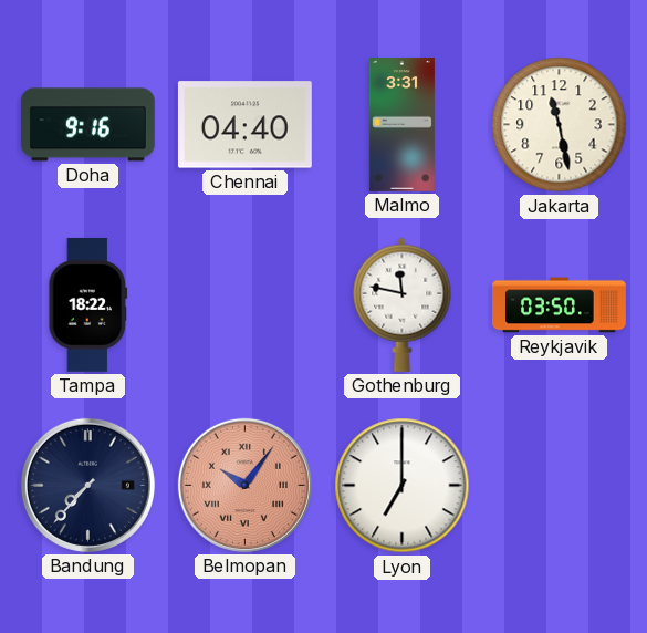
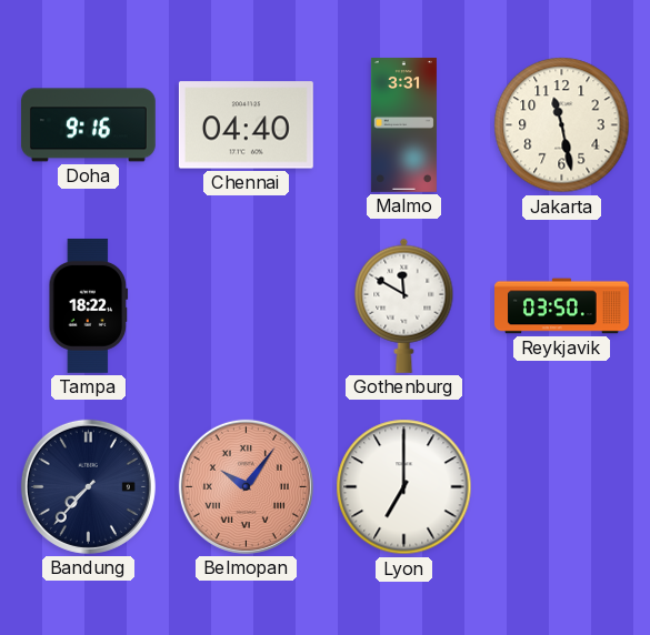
Gothenburg: 11:47 -> 11:50 (404, 305)
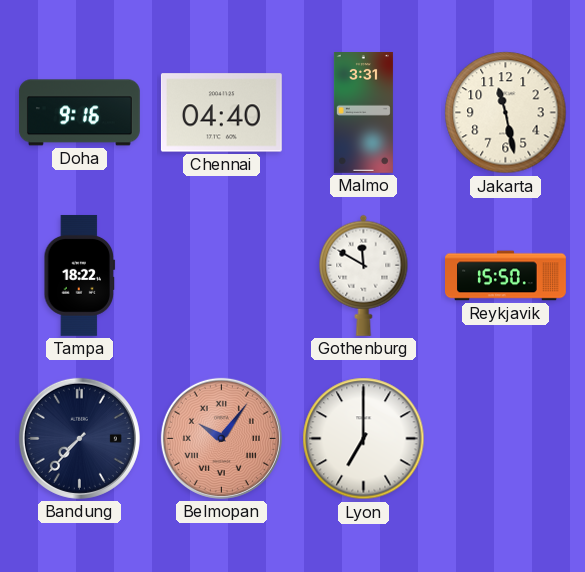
Reykjavik: 03:50 -> 15:50 (506, 276)
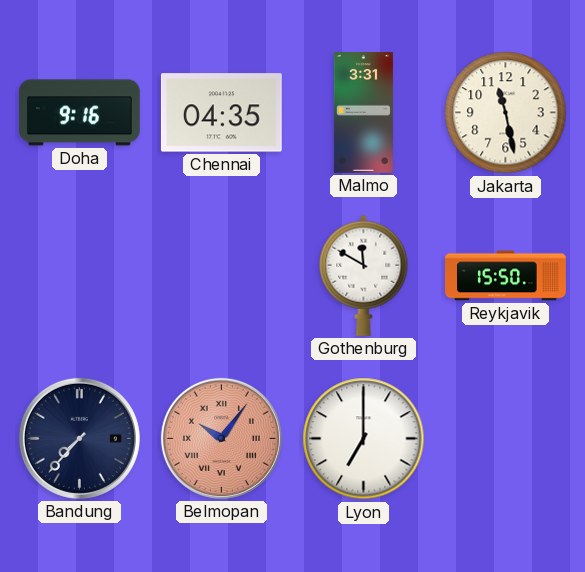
Chennai: 04:40 -> 04:35 (221, 113)
Tampa: 18:22 -> none (80, 275)
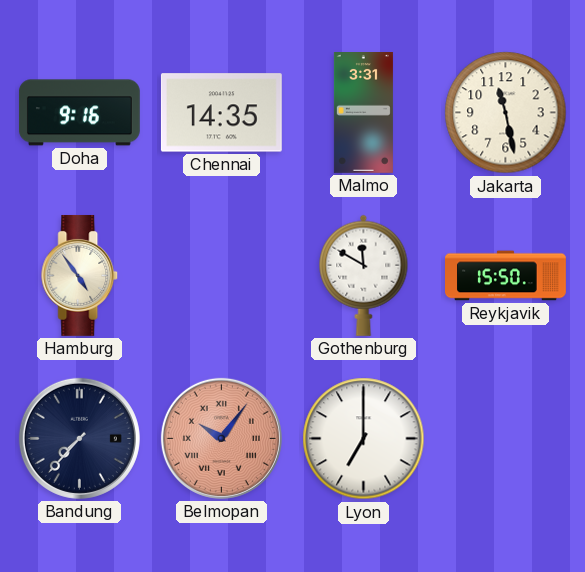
Chennai: 04:35 -> 14:35 (221, 113)
Hamburg: none -> 4:54 (80, 275)
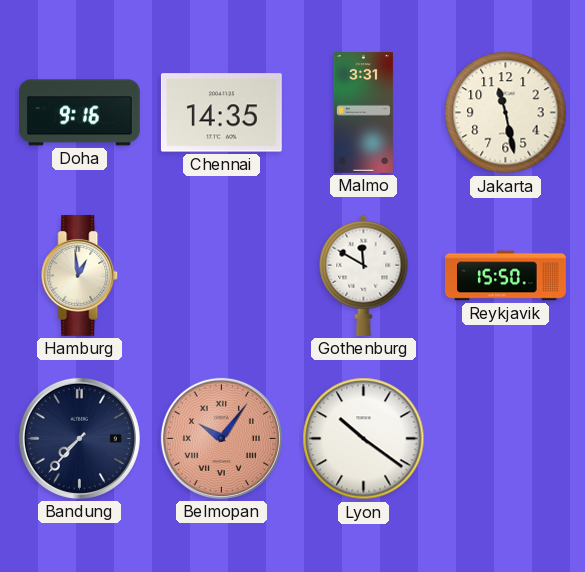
Hamburg: 4:54 -> 12:59 (80, 275)
Lyon: 7:00 -> 10:21 (364, 439)
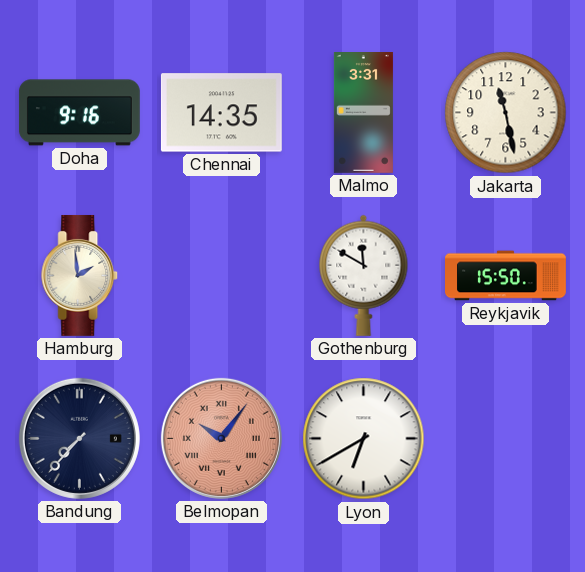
Hamburg: 12:59 -> 1:59 (80, 275)
Lyon: 10:21 -> 6:40 (364, 439)
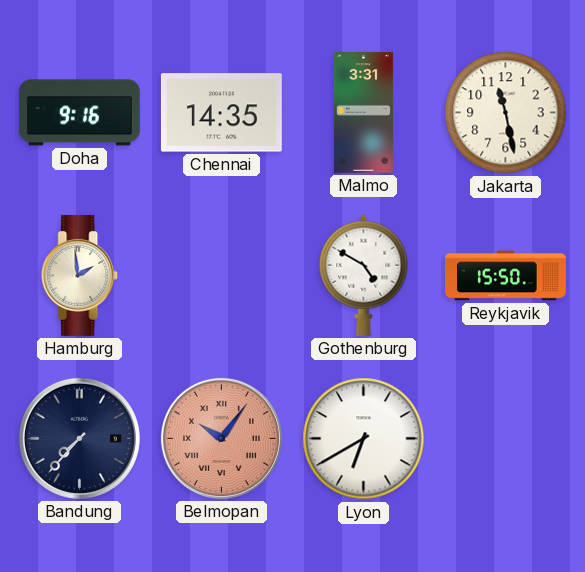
Gothenburg: 11:50 -> 4:50 (364, 275)
